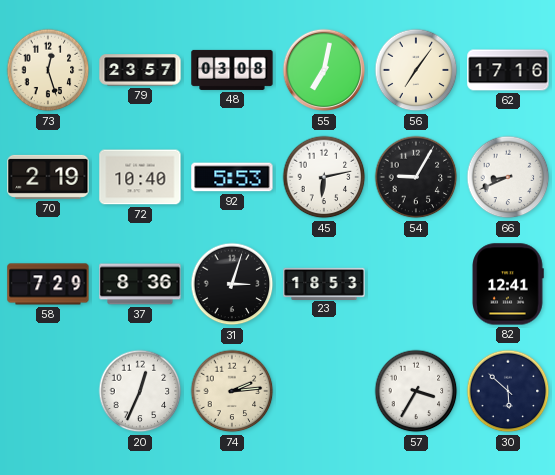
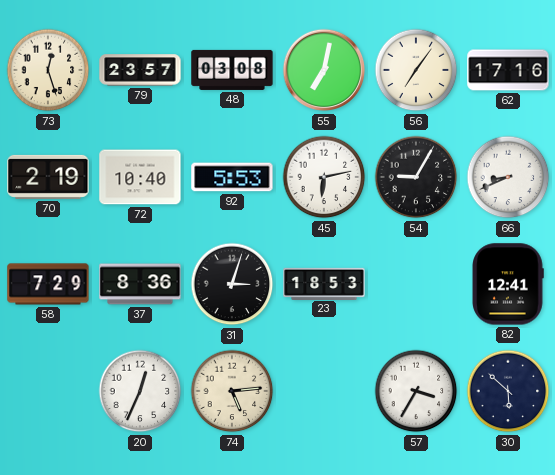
74: 2:14 -> 5:14 (232, 391)
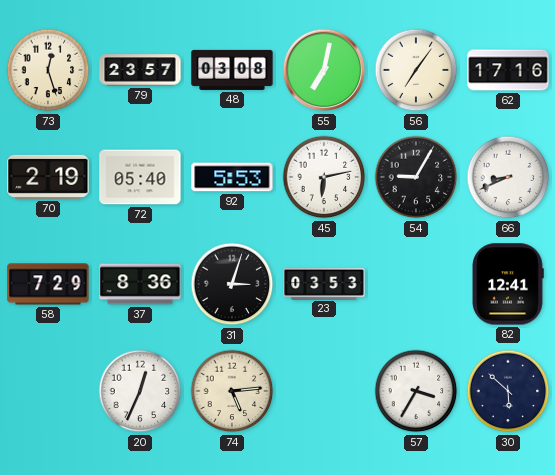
72: 10:40 -> 05:40 (140, 177)
23: 18:53 -> 03:53 (324, 283)
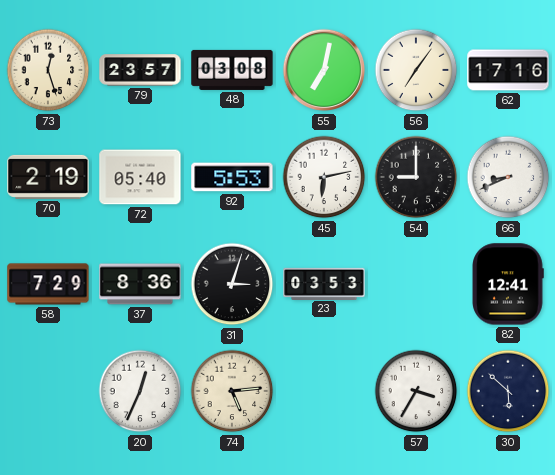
54: 9:05 -> 9:00 (416, 177)
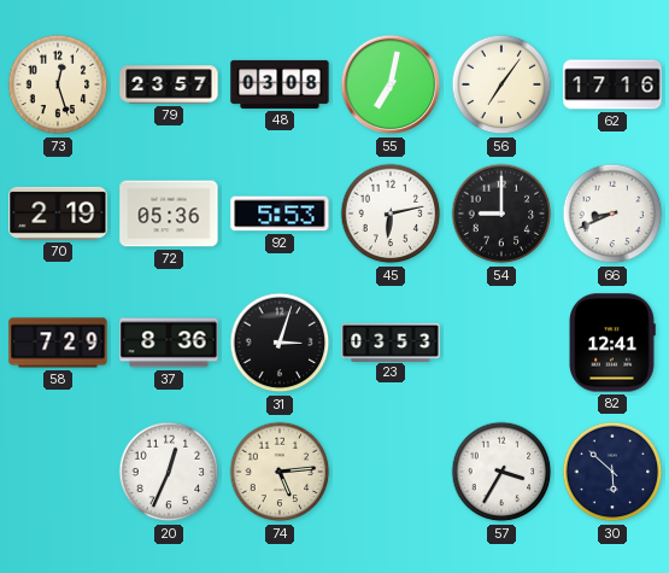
72: 05:40 -> 05:36 (169, 214)
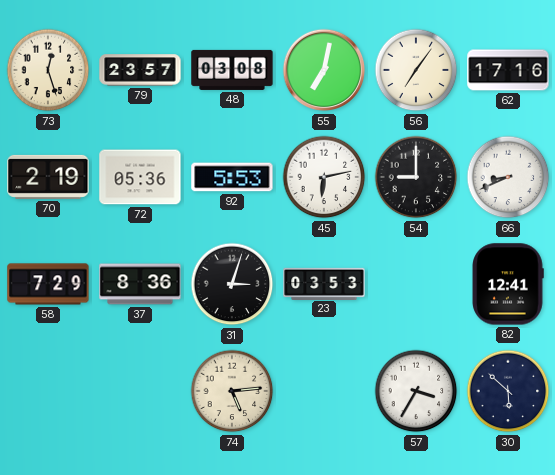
20: 12:34 -> none (169, 472)
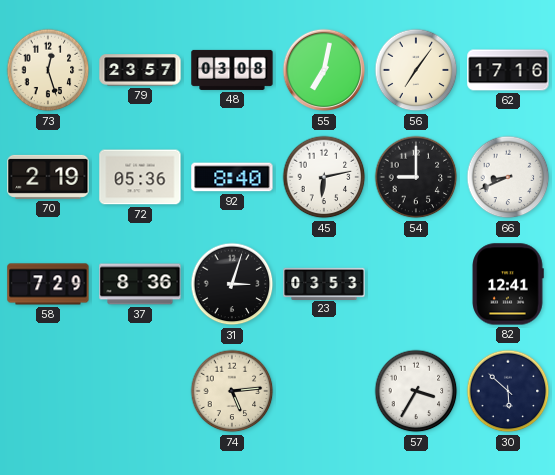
92: 5:53 -> 8:40 (232, 177)
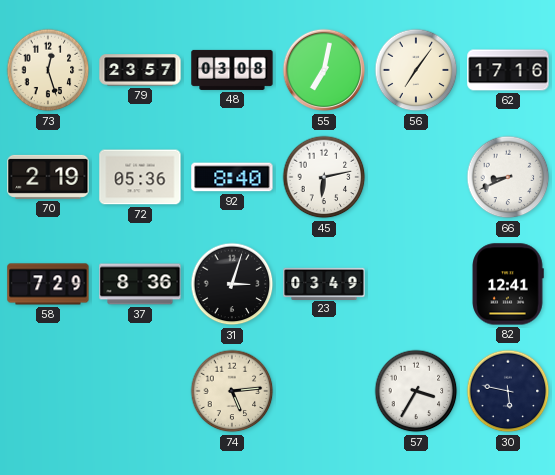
54: 9:00 -> none (416, 177)
23: 03:53 -> 03:49 (324, 283)
30: 5:52 -> 5:47 (508, 391)
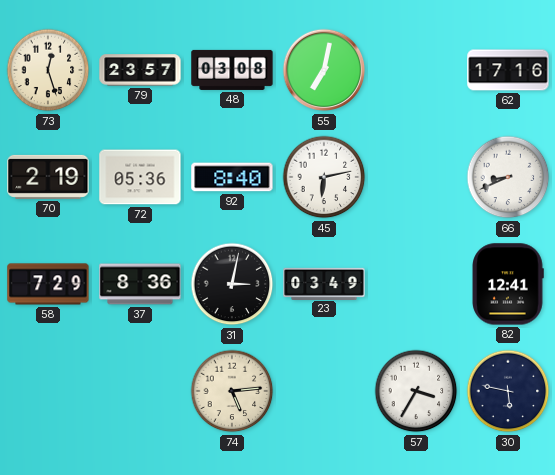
56: 7:06 -> none (416, 70)
31: 3:03 -> 3:02 (232, 284)
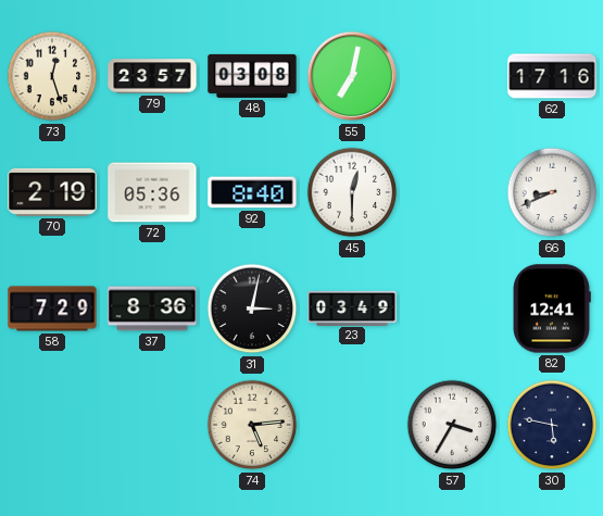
45: 6:13 -> 12:30 (352, 192)
